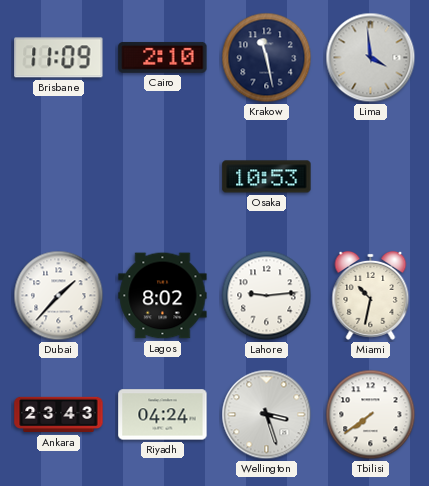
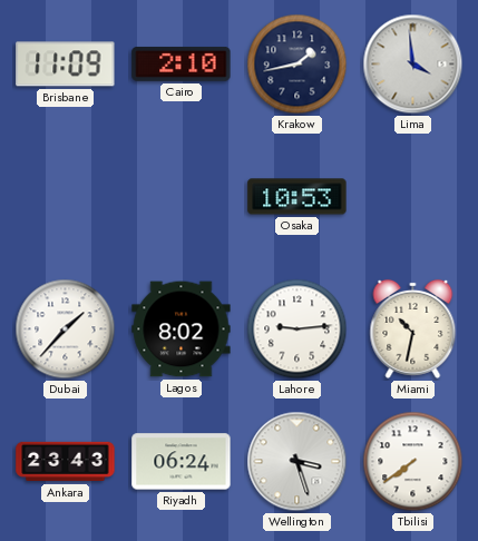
Krakow: 11:28 -> 1:43 (297, 65)
Riyadh: 04:24 -> 06:24 (182, 462)
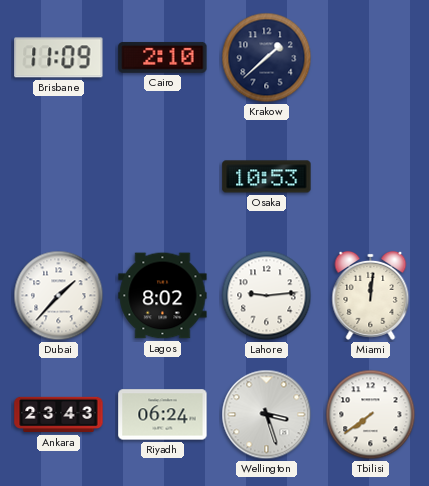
Krakow: 1:43 -> 1:38 (267, 58)
Lima: 3:59 -> none (413, 65)
Miami: 10:32 -> 12:01 (371, 295)
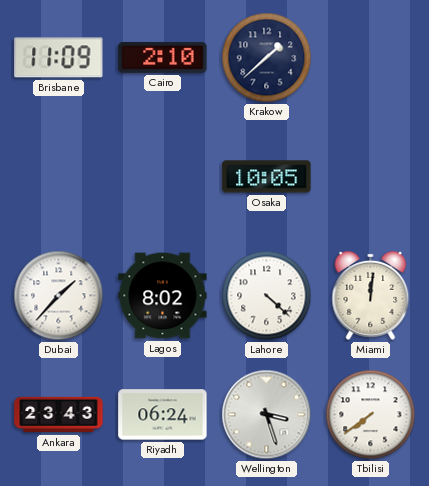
Osaka: 10:53 -> 10:05 (267, 177)
Lahore: 9:14 -> 4:22 (267, 296)
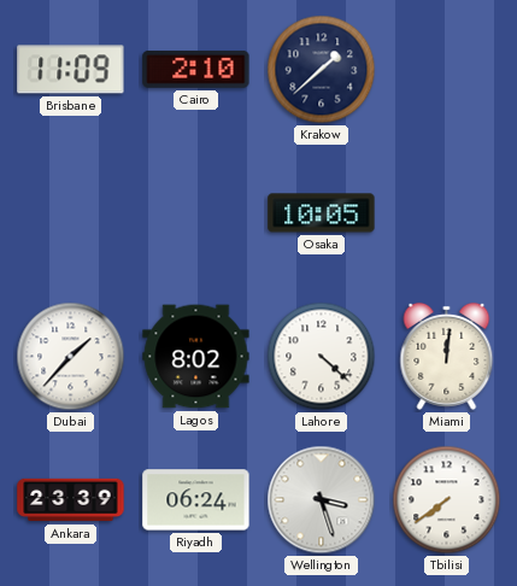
Ankara: 23:43 -> 23:39 (71, 500)
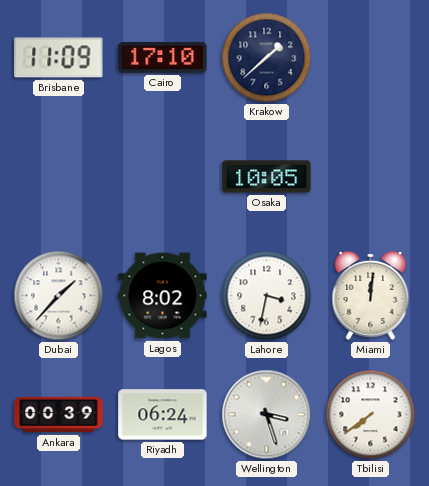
Cairo: 2:10 -> 17:10 (163, 57)
Lahore: 4:22 -> 3:32 (267, 296)
Ankara: 23:39 -> 00:39 (59, 415)
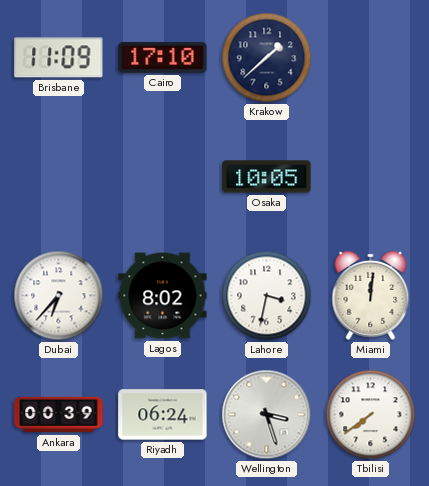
Dubai: 1:37 -> 6:37 (59, 296)
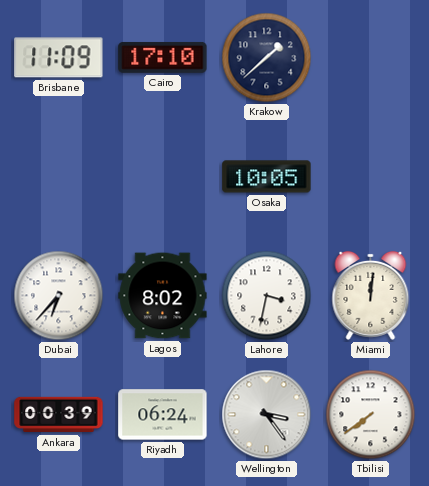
Wellington: 3:27 -> 3:24 (267, 415)
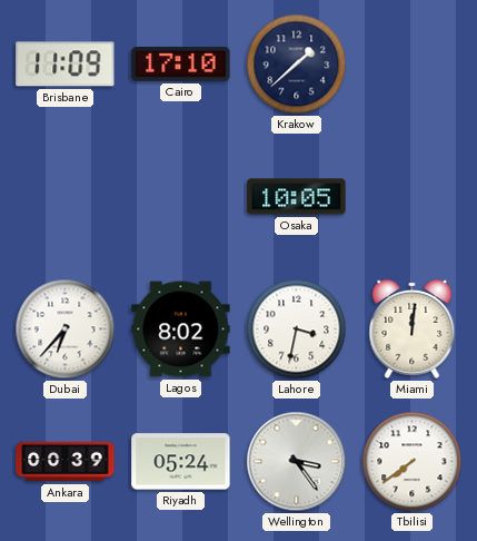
Riyadh: 06:24 -> 05:24 (181, 462)
